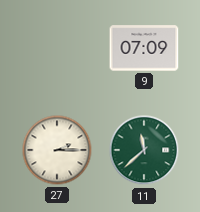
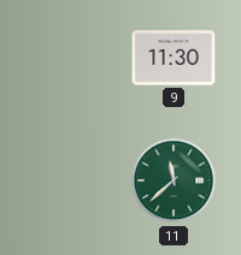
9: 07:09 -> 11:30 (174, 58)
27: 2:15 -> none (57, 150)
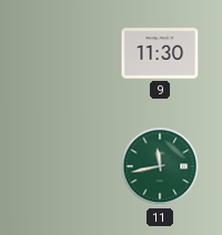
11: 11:38 -> 11:43 (160, 166)
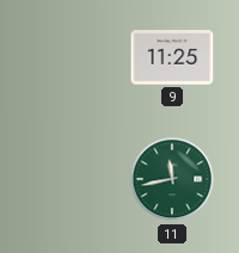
9: 11:30 -> 11:25 (172, 57)
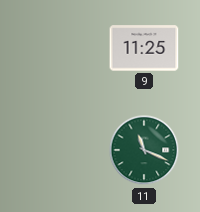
11: 11:43 -> 11:19 (144, 150)
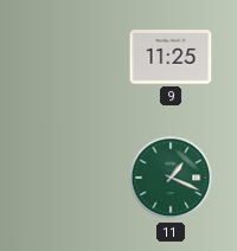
11: 11:19 -> 1:19 (171, 178)
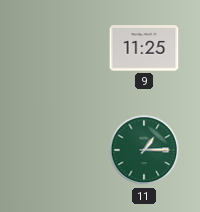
11: 1:19 -> 1:15 (144, 150)
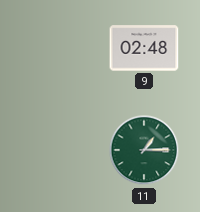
9: 11:25 -> 02:48 (144, 48)
